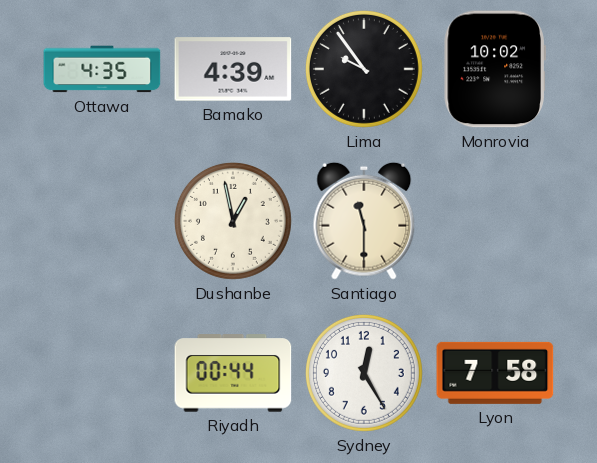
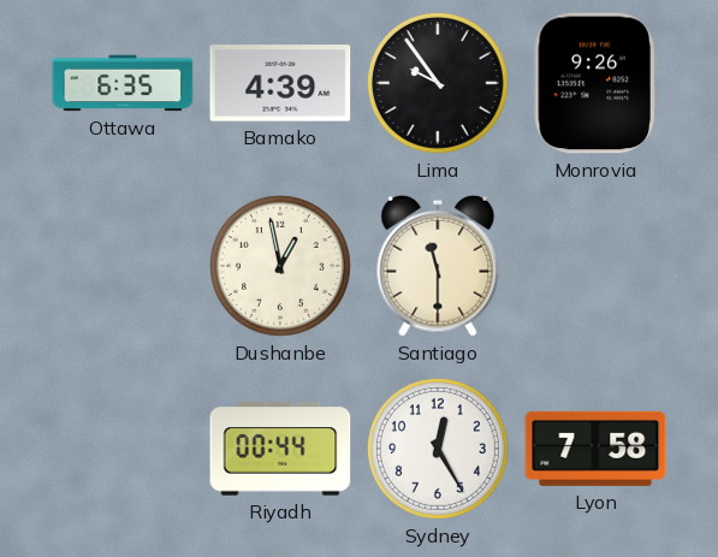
Ottawa: 4:35 -> 6:35 (123, 83)
Monrovia: 10:02 -> 9:26 (595, 83)
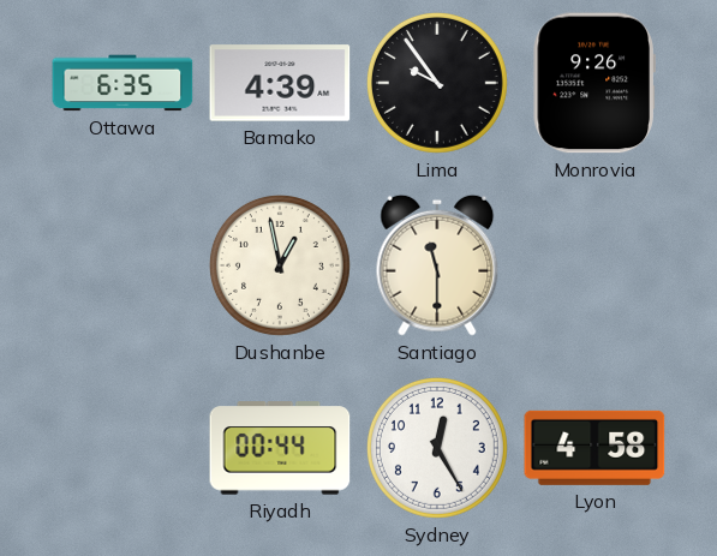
Lyon: 7:58 -> 4:58 (594, 448)
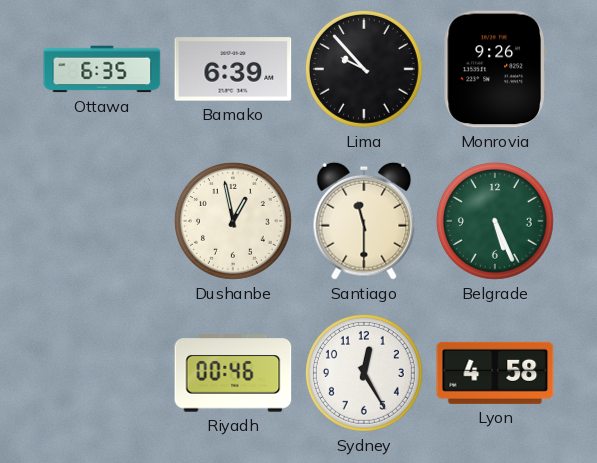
Bamako: 4:39 -> 6:39 (233, 69)
Lima: 9:54 -> 9:53 (364, 69)
Belgrade: none -> 5:26 (495, 221)
Riyadh: 00:44 -> 00:46 (233, 373)
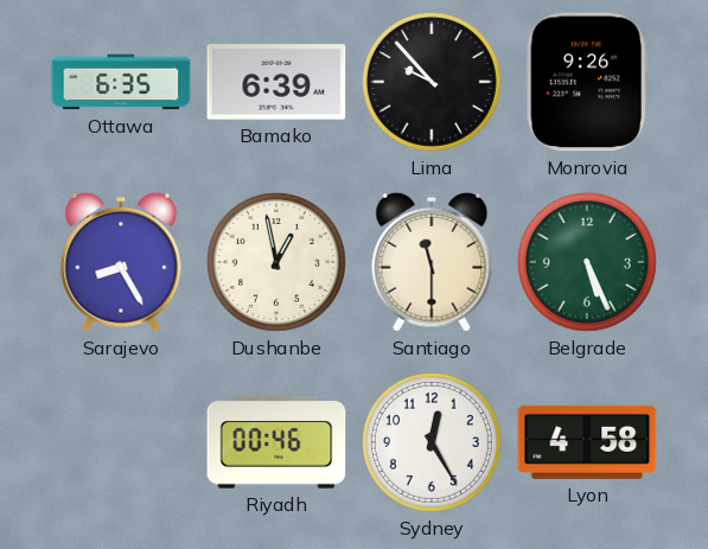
Sarajevo: none -> 8:25 (121, 262)
